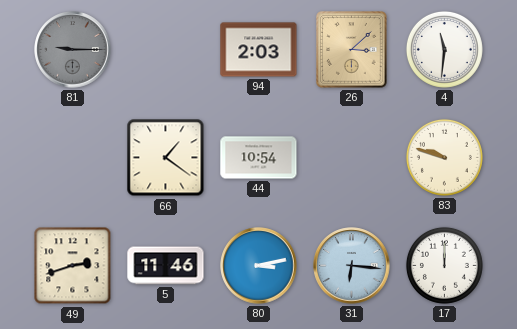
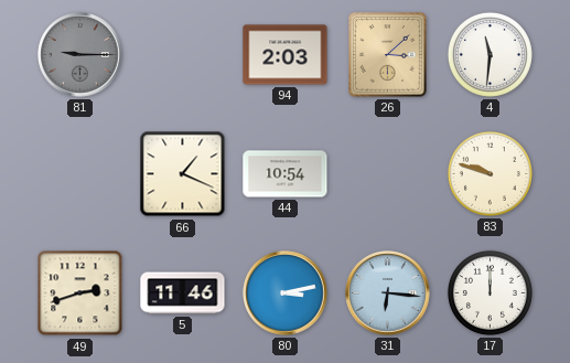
66: 1:21 -> 1:19 (183, 174)
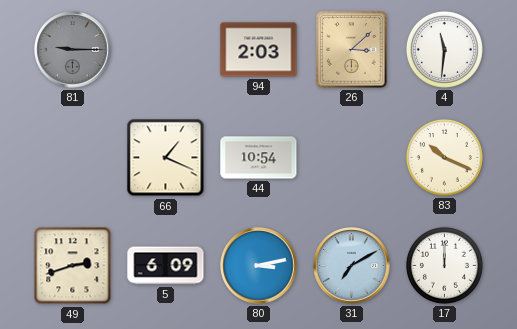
83: 9:48 -> 10:19 (444, 157)
5: 11:46 -> 6:09 (166, 266)
31: 6:16 -> 7:10 (352, 266)
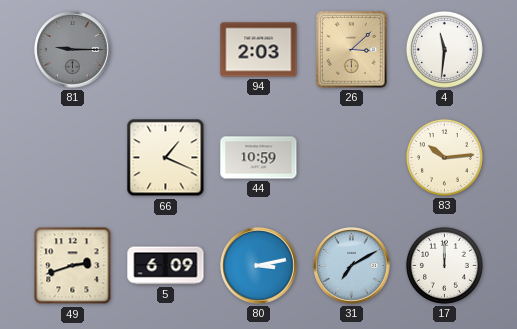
44: 10:54 -> 10:59 (259, 158)
83: 10:19 -> 10:14 (444, 157)
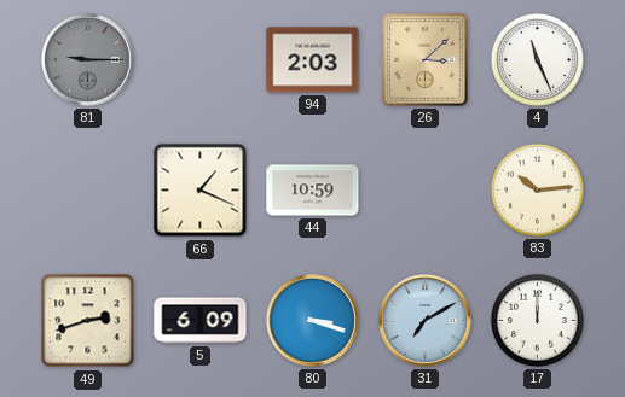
4: 11:31 -> 11:26 (537, 59)
80: 3:13 -> 3:18 (313, 321)
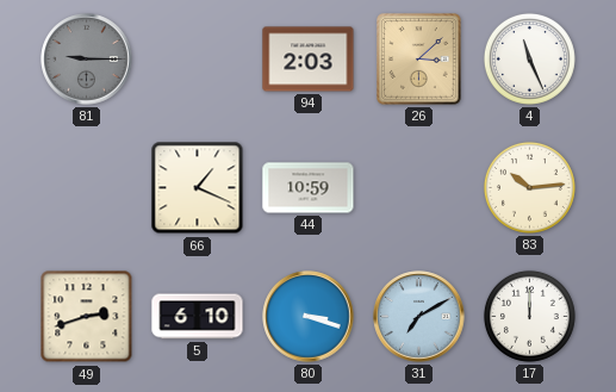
5: 6:09 -> 6:10 (198, 317)
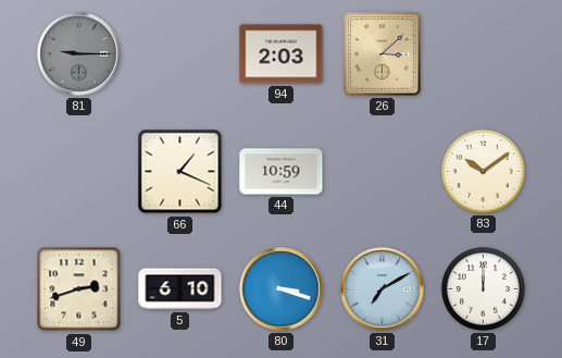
4: 11:26 -> none (529, 58)
83: 10:14 -> 10:09 (483, 171)
